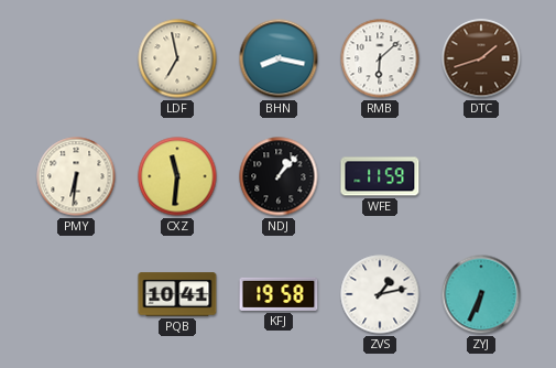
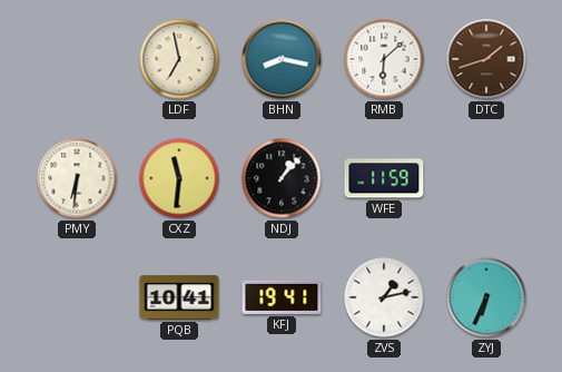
KFJ: 19:58 -> 19:41 (282, 297)
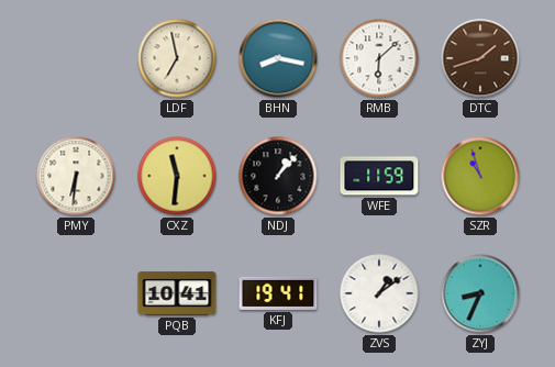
SZR: none -> 10:57 (480, 176)
ZVS: 1:13 -> 1:09 (379, 293)
ZYJ: 6:34 -> 8:34 (480, 293)
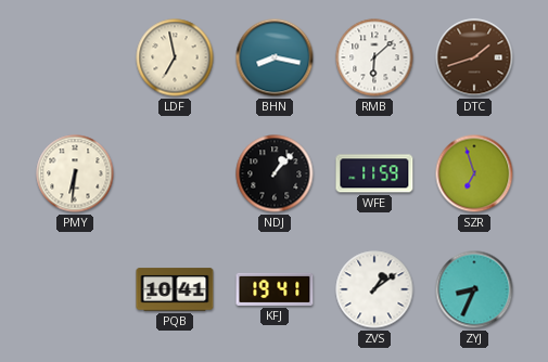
CXZ: 11:31 -> none (177, 176)
SZR: 10:57 -> 6:57 (474, 173)
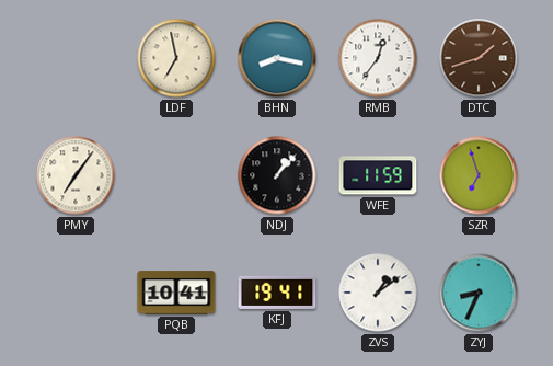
RMB: 6:08 -> 12:36 (378, 58)
PMY: 6:31 -> 7:06 (76, 175)
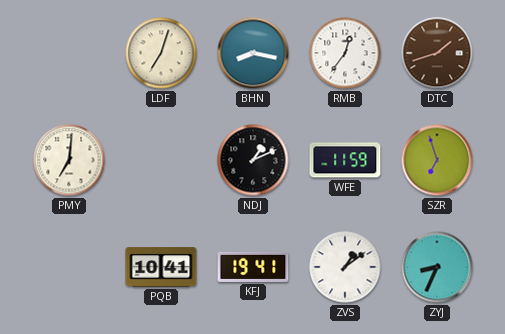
LDF: 6:58 -> 7:03 (161, 53)
PMY: 7:06 -> 7:01 (69, 160)
NDJ: 1:07 -> 1:11 (253, 160)
